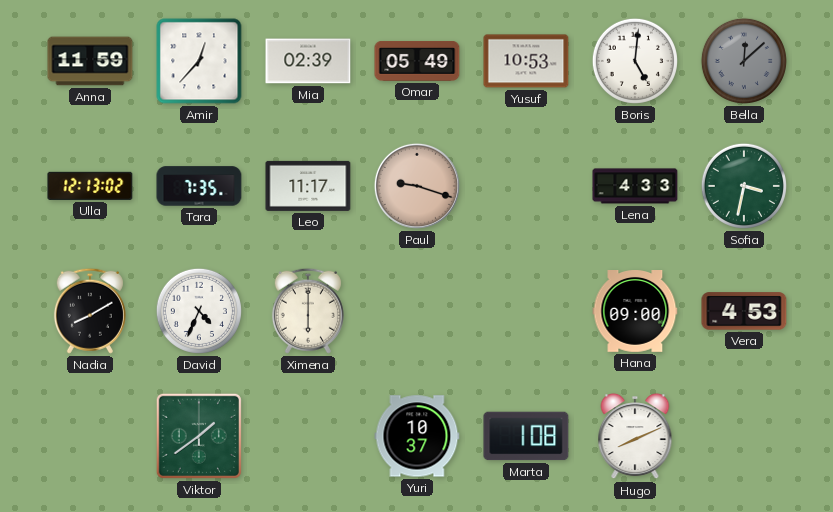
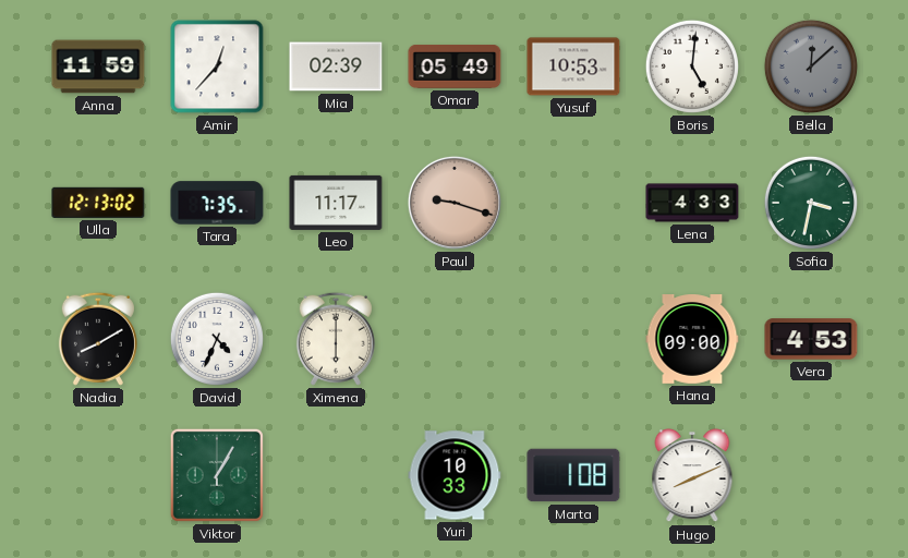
Viktor: 1:39 -> 1:05 (217, 475)
Yuri: 10:37 -> 10:33 (455, 475)
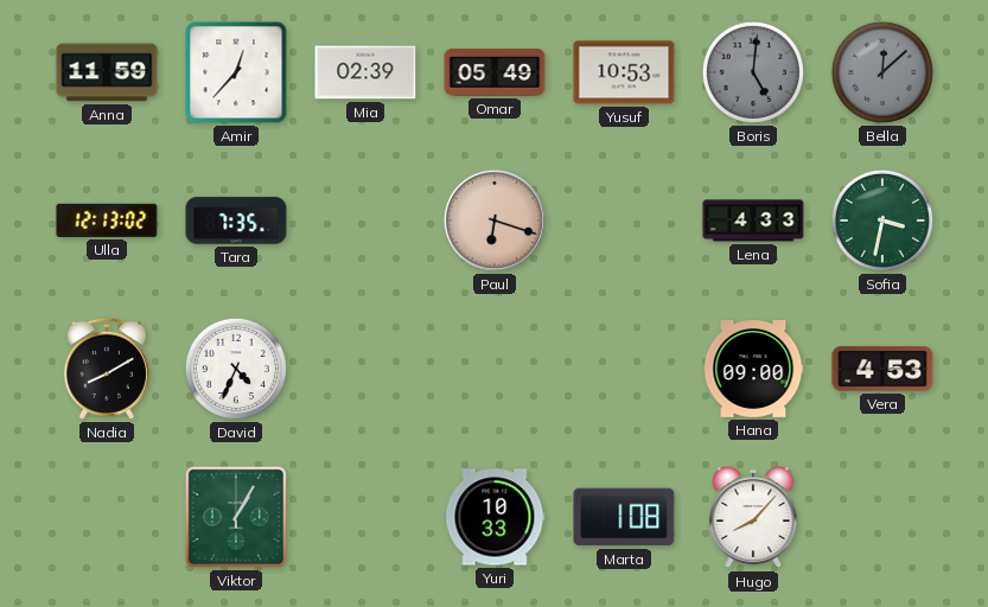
Boris dial: white -> grey (753, 72)
Leo: 11:17 -> none (336, 203)
Paul: 9:18 -> 6:18 (495, 221)
Ximena: 6:00 -> none (336, 339)
Hugo: 8:11 -> 8:07 (753, 518)
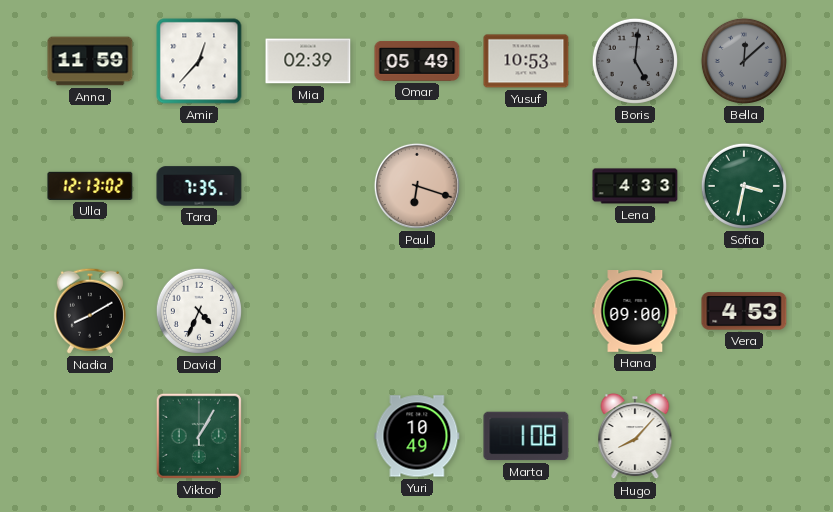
Yuri: 10:33 -> 10:49 (417, 436)
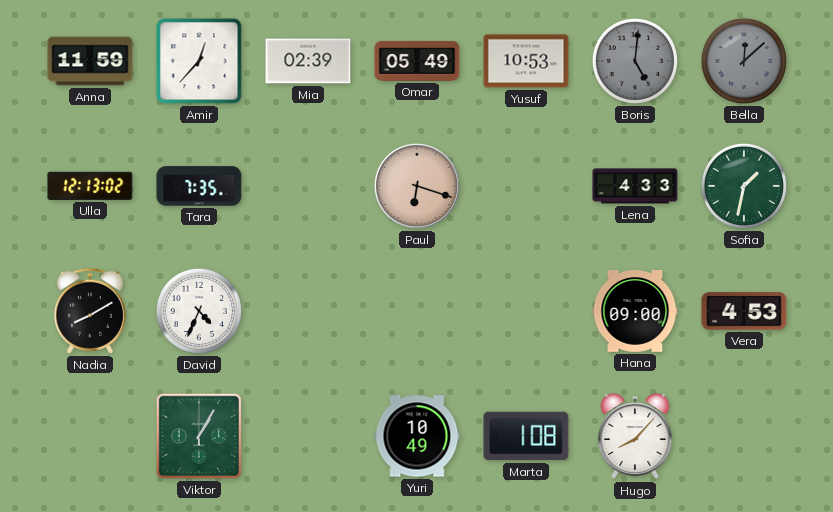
Sofia: 3:32 -> 1:32 (744, 186)
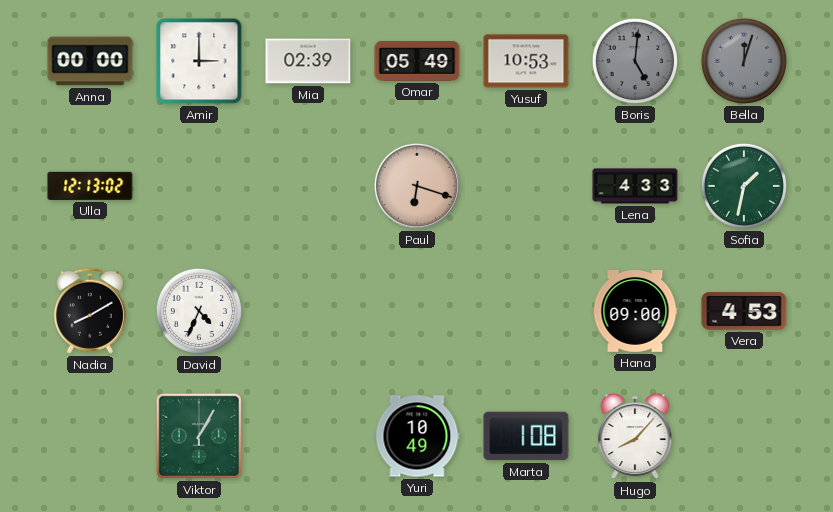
Anna: 11:59 -> 00:00 (90, 61)
Amir: 12:37 -> 3:00 (199, 61)
Bella: 12:08 -> 12:03 (744, 61)
Tara: 7:35 -> none (199, 186)
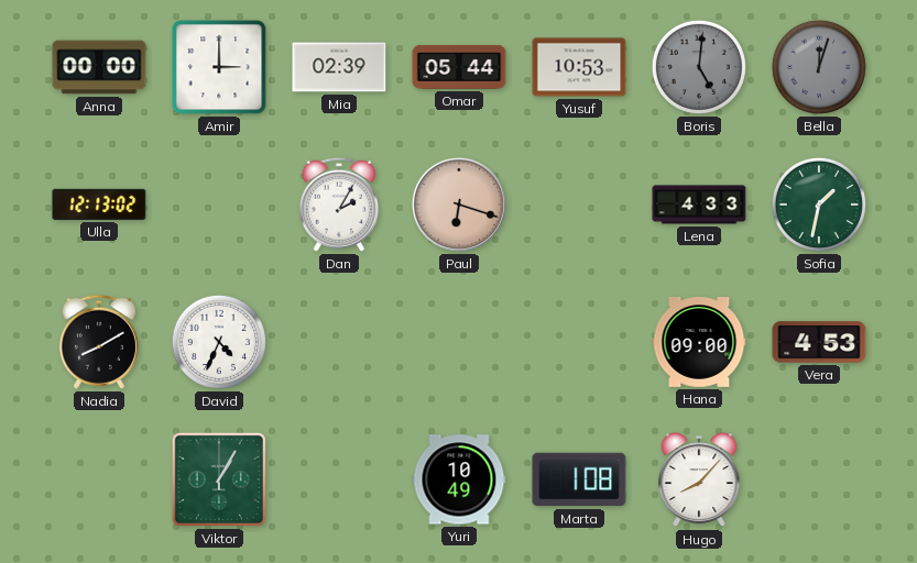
Omar: 05:49 -> 05:44 (459, 68)
Dan: none -> 2:05 (339, 205)
